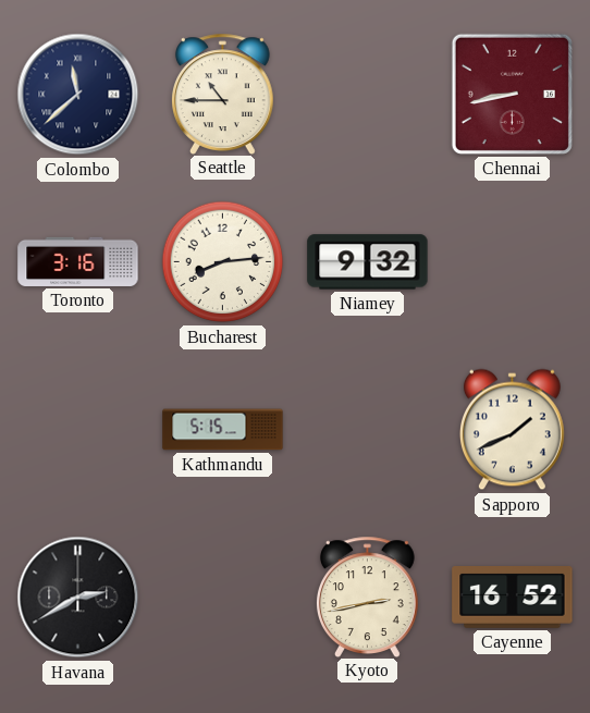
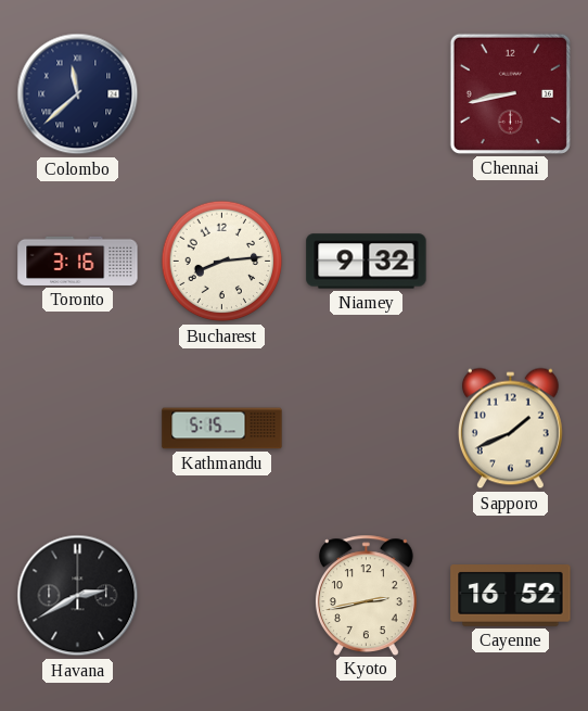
Seattle: 10:45 -> none (222, 94)
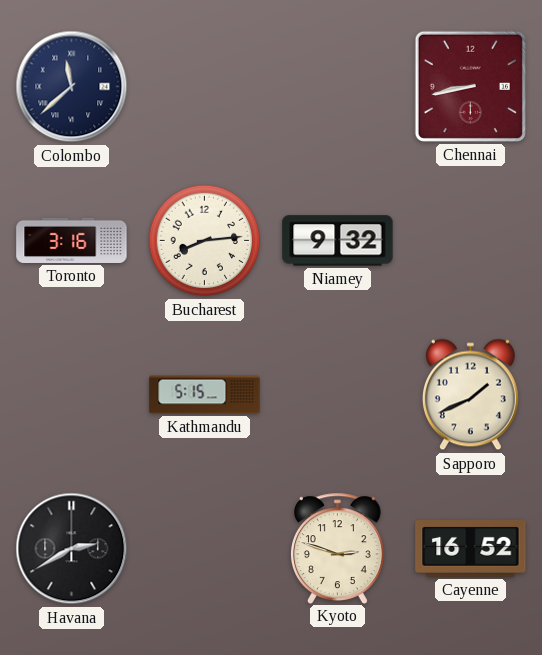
Kyoto: 2:43 -> 2:48 (337, 548)
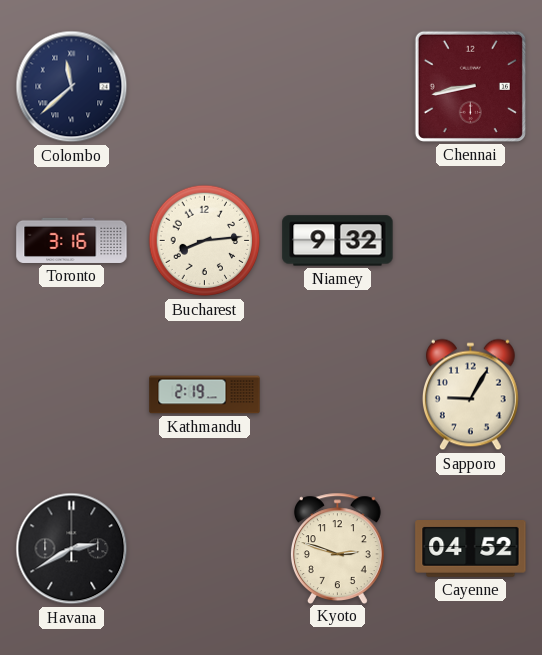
Kathmandu: 5:15 -> 2:19 (205, 395)
Sapporo: 1:41 -> 9:05 (470, 395)
Cayenne: 16:52 -> 04:52 (471, 549)
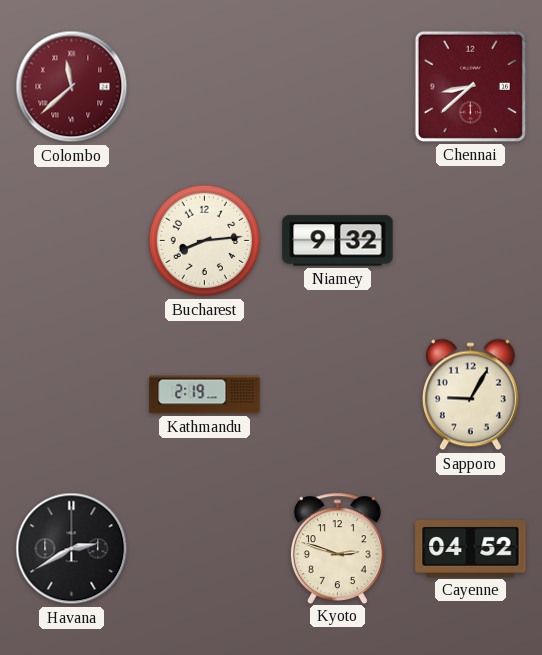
Colombo dial: navy -> burgundy (72, 87)
Chennai: 8:43 -> 8:38 (470, 86)
Toronto: 3:16 -> none (72, 240)
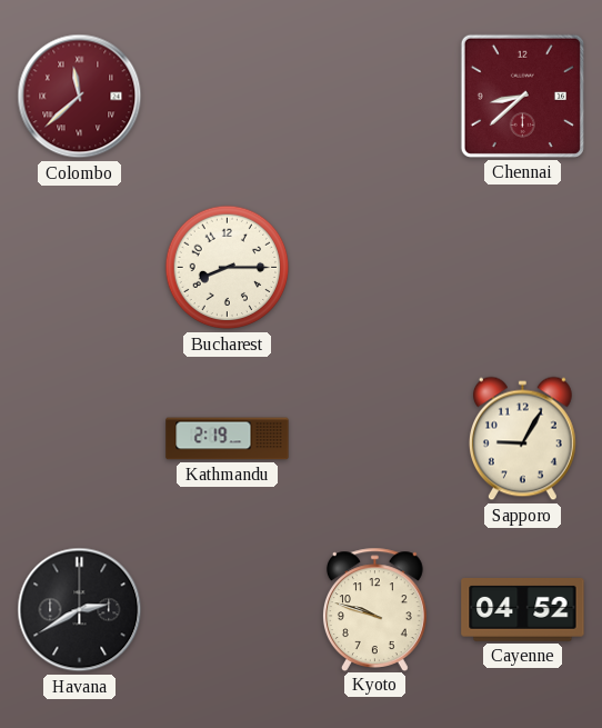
Bucharest: 8:14 -> 8:15 (228, 268)
Niamey: 9:32 -> none (338, 241)
Kyoto: 2:48 -> 9:48 (374, 609)
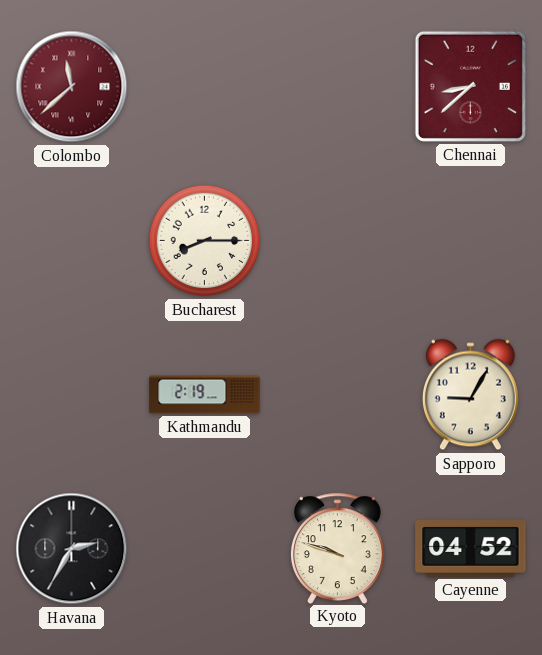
Havana: 2:40 -> 2:35 (72, 549)
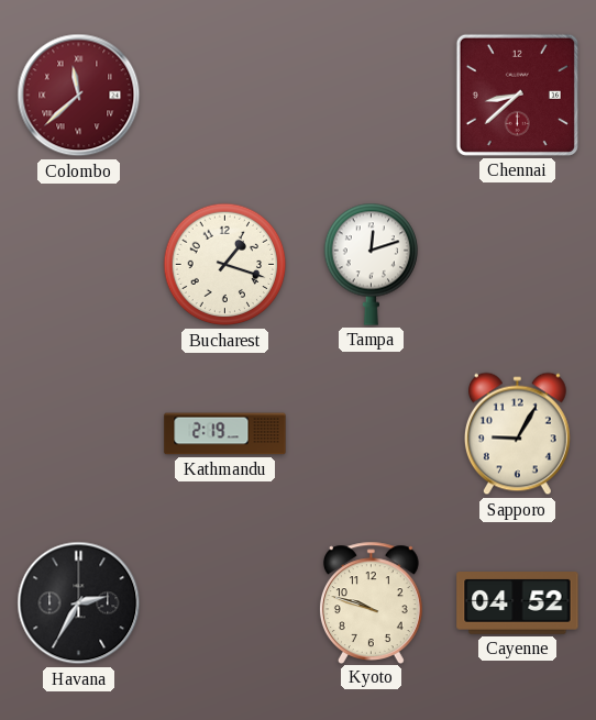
Bucharest: 8:15 -> 1:18 (225, 265)
Tampa: none -> 12:12 (371, 264)
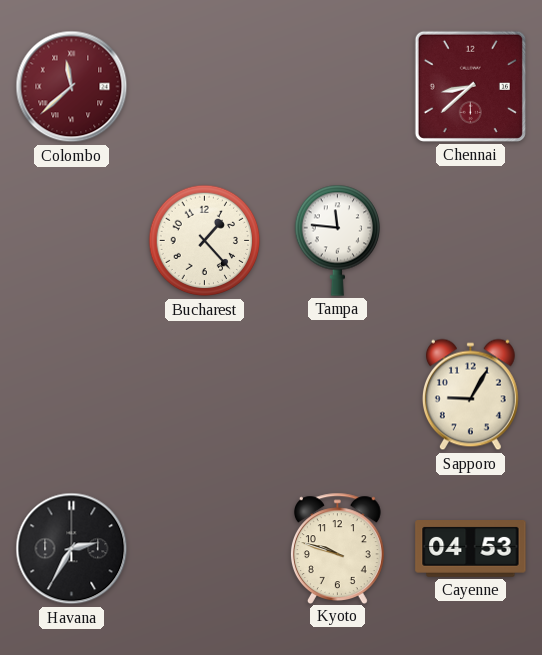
Bucharest: 1:18 -> 1:23 (205, 241)
Tampa: 12:12 -> 11:46 (337, 240)
Kathmandu: 2:19 -> none (225, 434)
Cayenne: 04:52 -> 04:53 (471, 549)
